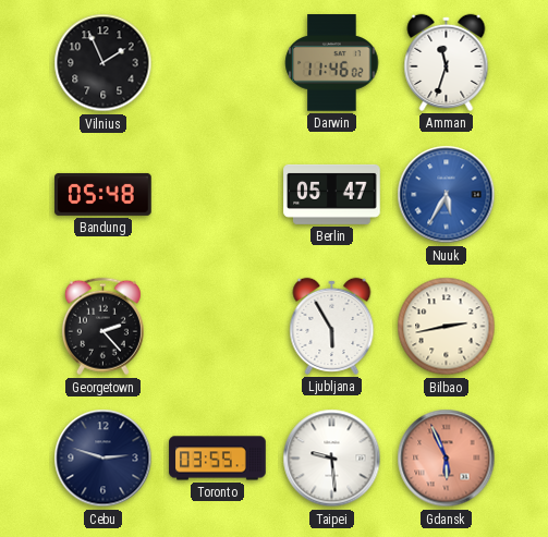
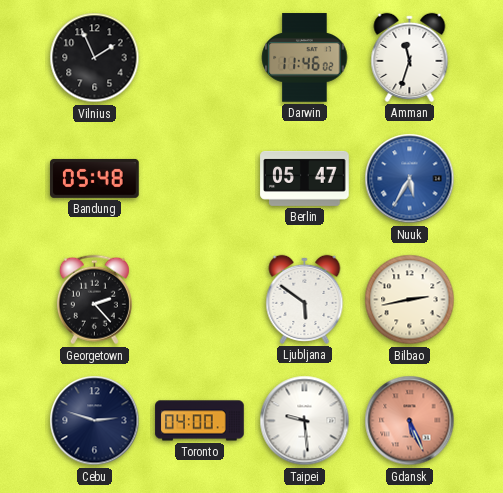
Ljubljana: 5:55 -> 5:51 (305, 299)
Toronto: 03:55 -> 04:00 (200, 421)
Gdansk: 5:56 -> 5:26 (410, 421)
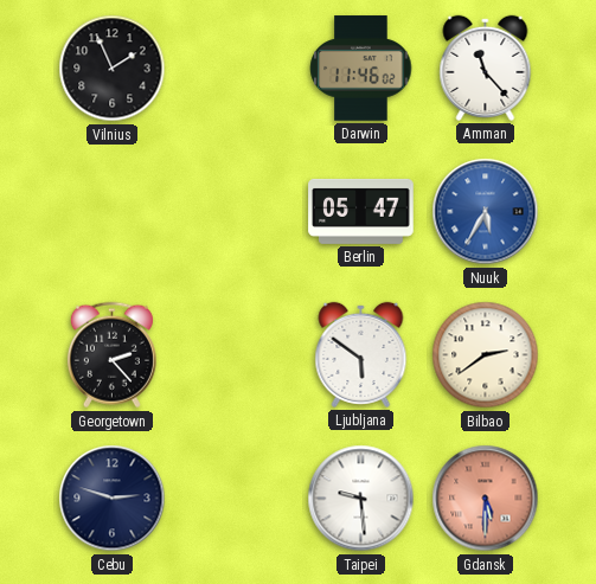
Amman: 11:33 -> 11:23 (486, 68)
Bandung: 05:48 -> none (95, 178)
Bilbao: 2:43 -> 2:39 (486, 355)
Toronto: 04:00 -> none (200, 421)
Gdansk: 5:26 -> 5:30 (486, 499)
